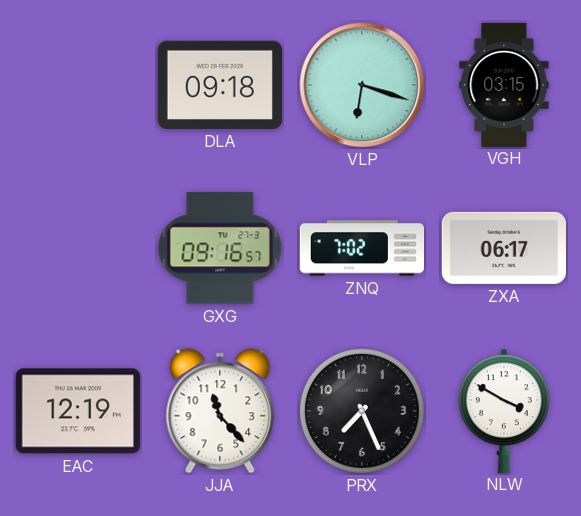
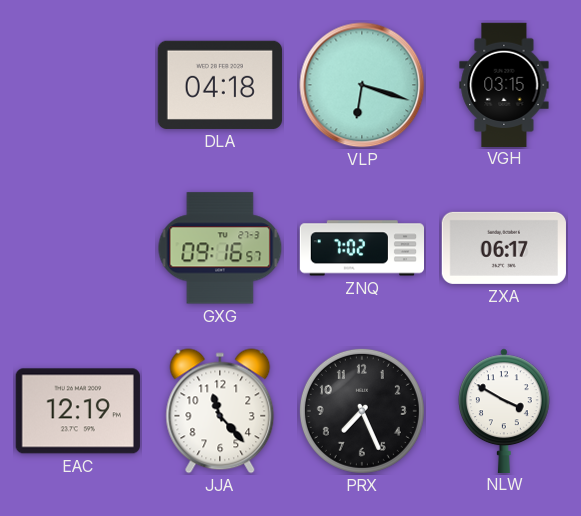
DLA: 09:18 -> 04:18 (220, 85)
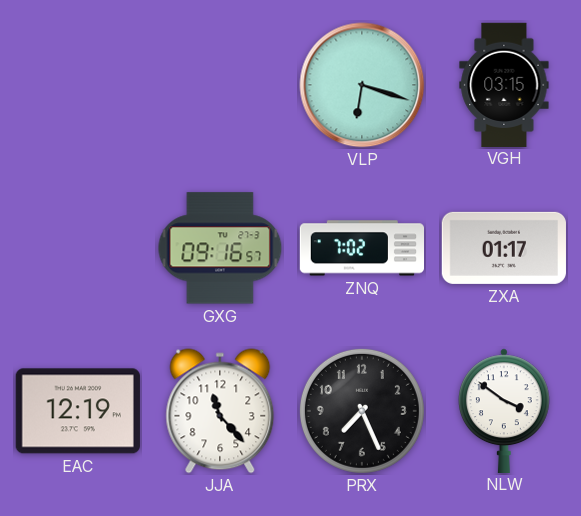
DLA: 04:18 -> none (220, 85)
ZXA: 06:17 -> 01:17 (504, 248)
NLW: 3:50 -> 3:51 (505, 410)
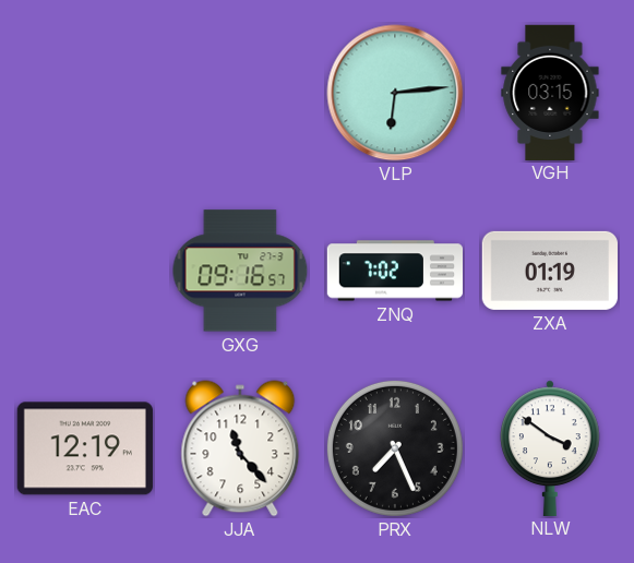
VLP: 6:18 -> 6:14 (395, 93)
ZXA: 01:17 -> 01:19 (550, 271)
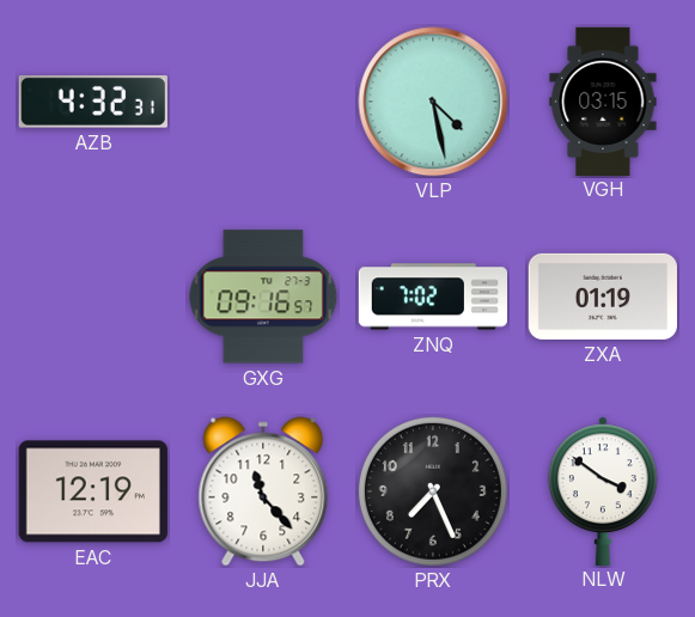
AZB: none -> 4:32 (93, 103)
VLP: 6:14 -> 4:28 (433, 102)
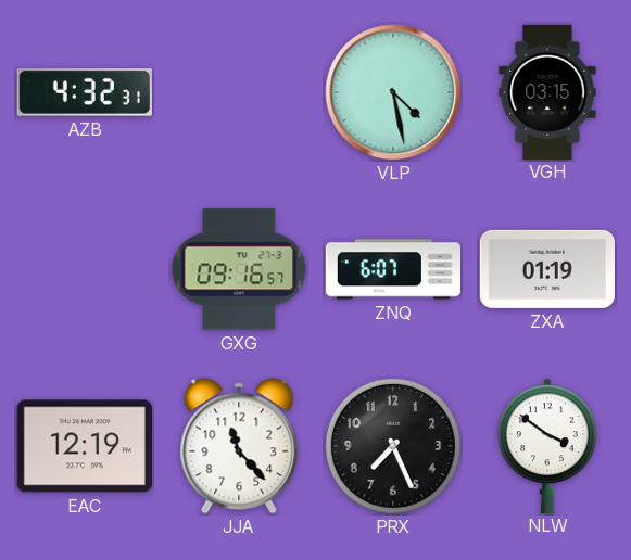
ZNQ: 7:02 -> 6:07 (392, 269)
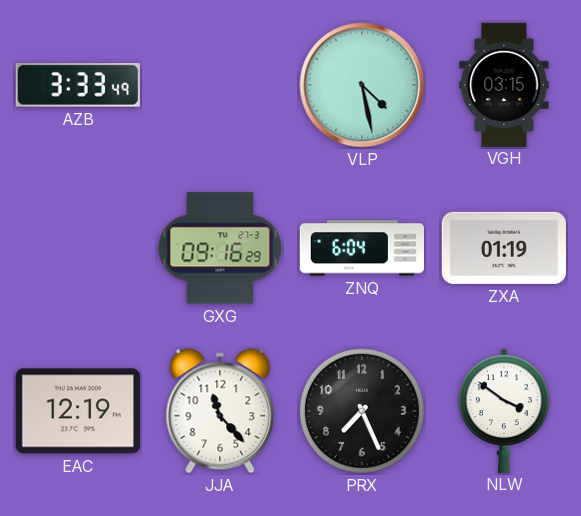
AZB: 4:32 -> 3:33 (78, 86)
GXG: 09:16:57 -> 09:16:29 (220, 248)
ZNQ: 6:07 -> 6:04 (361, 248)
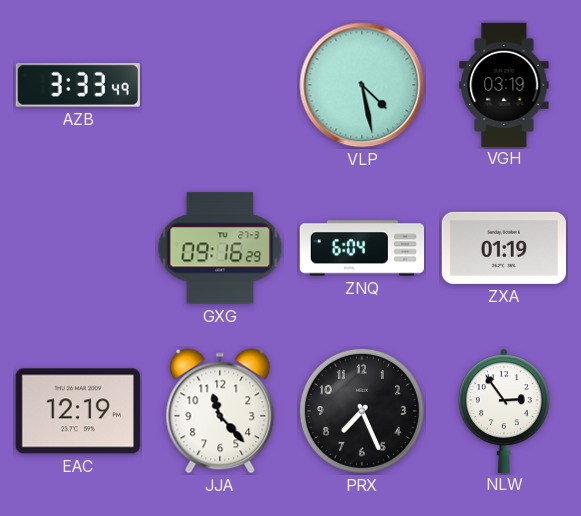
VGH: 03:15 -> 03:19 (504, 84)
NLW: 3:51 -> 2:54 (505, 410)
